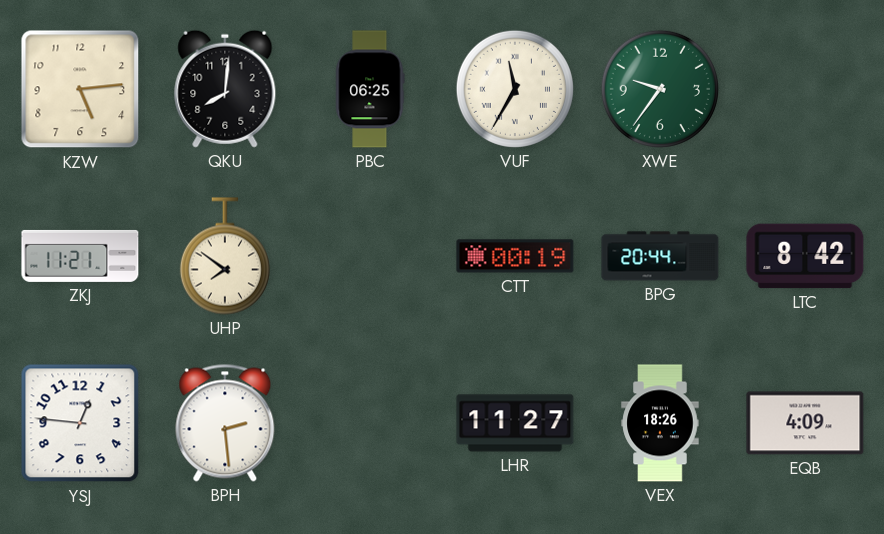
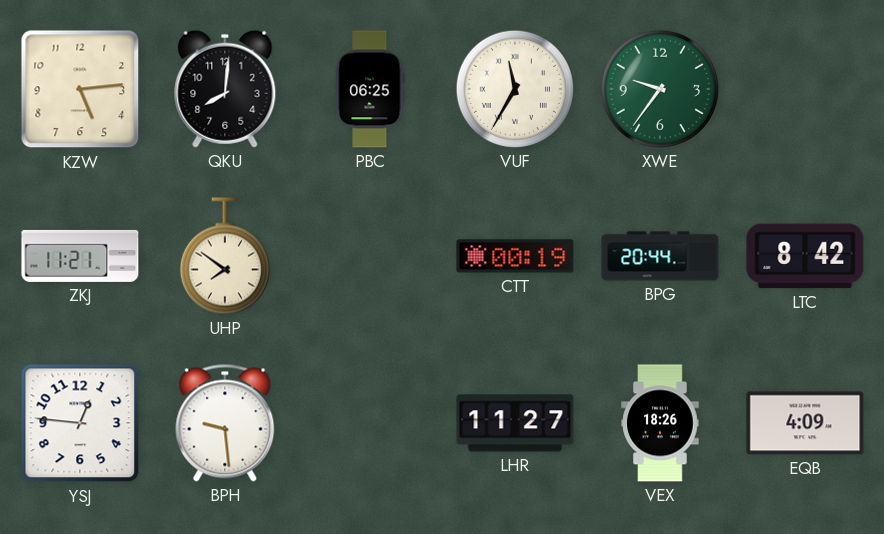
BPH: 2:29 -> 9:29 (225, 423)
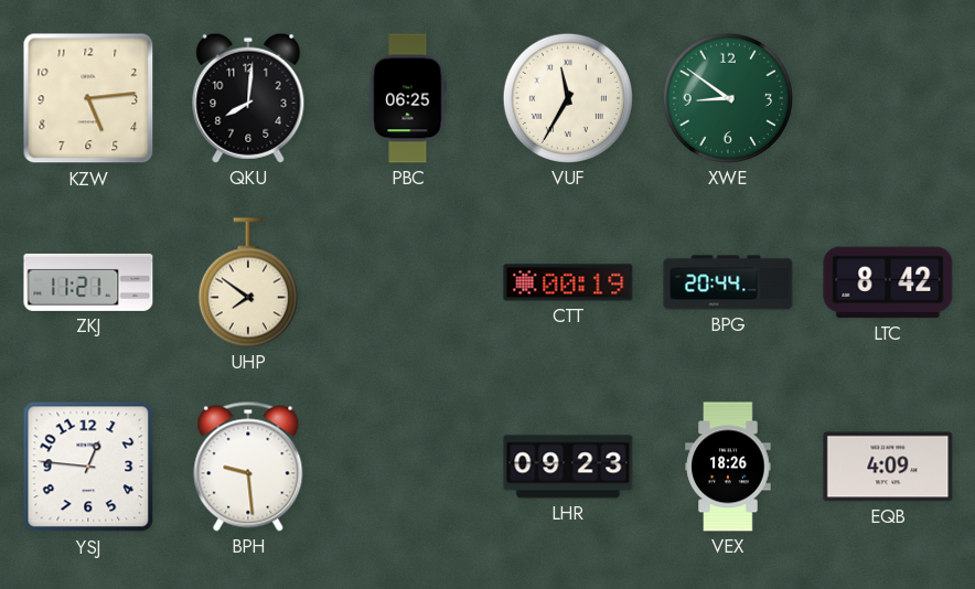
XWE: 9:36 -> 8:51 (728, 98)
LHR: 11:27 -> 09:23 (568, 467)
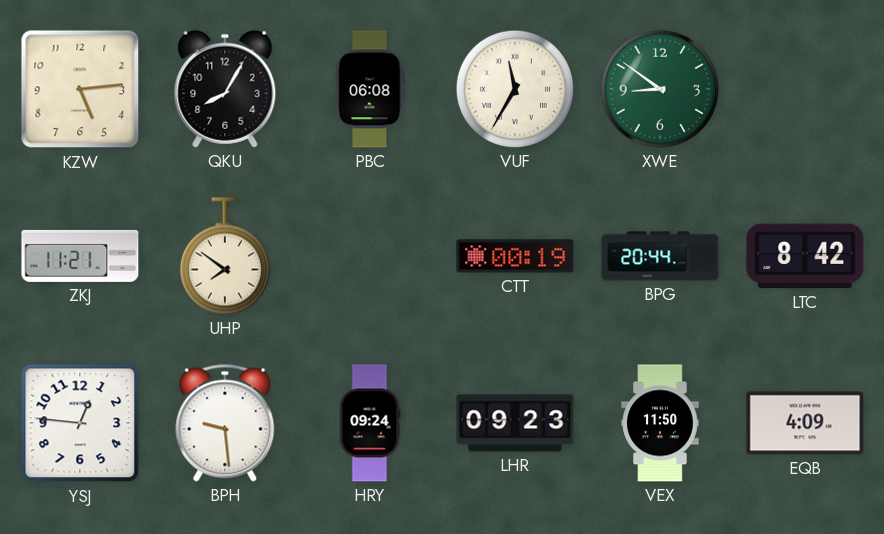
QKU: 8:01 -> 8:05 (225, 89)
PBC: 06:25 -> 06:08 (370, 89)
HRY: none -> 09:24 (370, 423)
VEX: 18:26 -> 11:50 (660, 423)
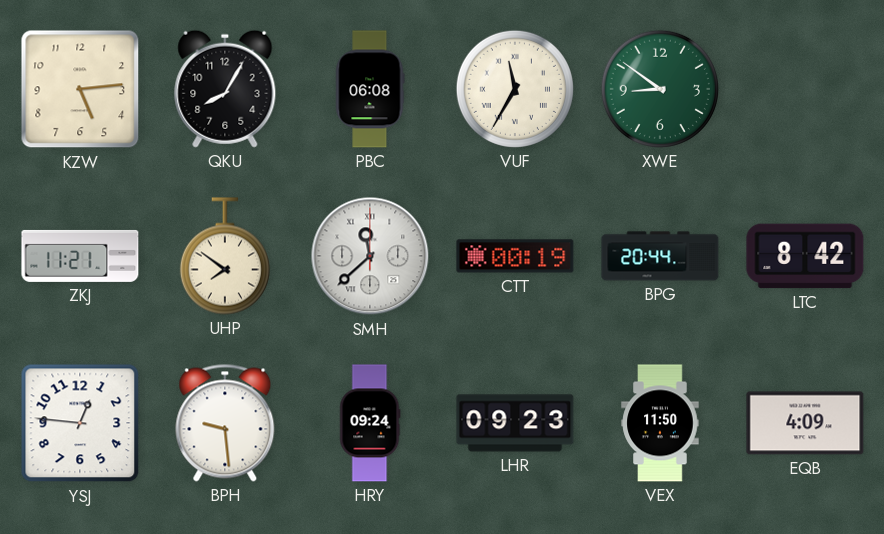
SMH: none -> 11:38 (370, 256)
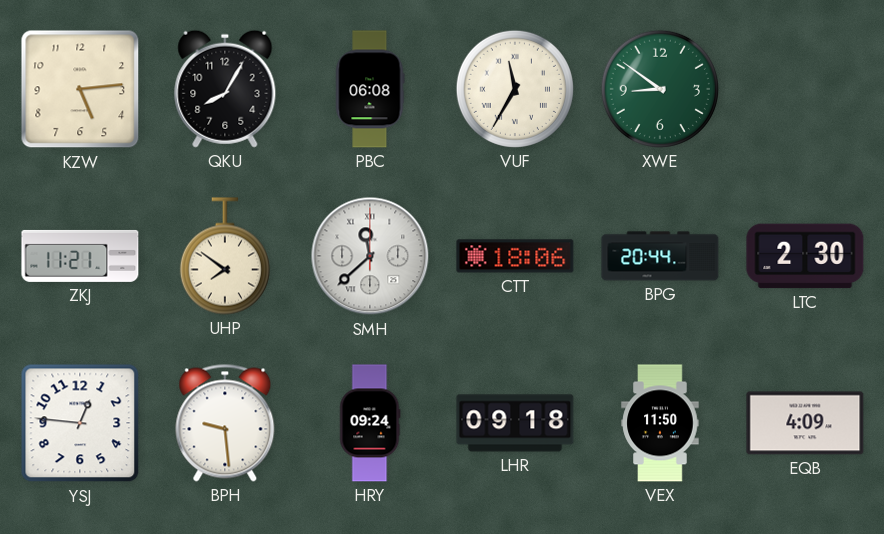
CTT: 00:19 -> 18:06 (515, 256)
LTC: 8:42 -> 2:30 (805, 256)
LHR: 09:23 -> 09:18 (515, 423)
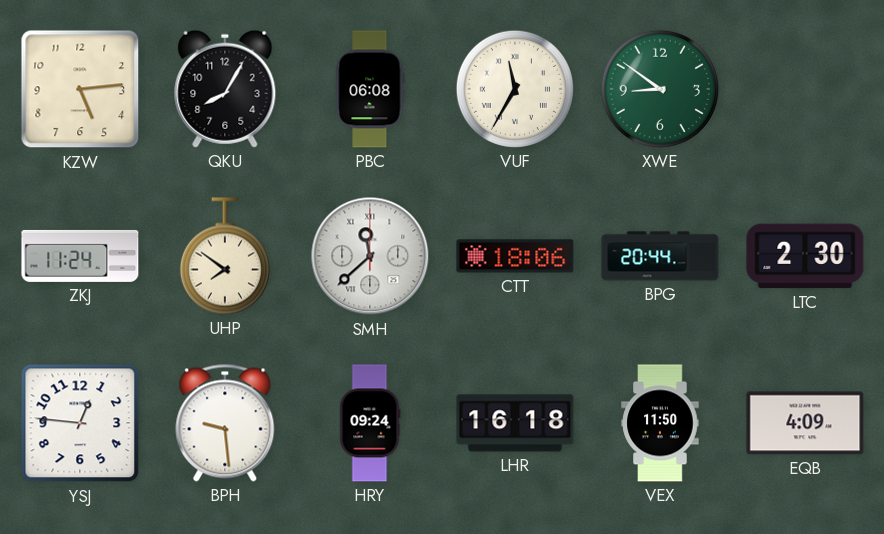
ZKJ: 11:21 -> 11:24 (80, 256)
LHR: 09:18 -> 16:18 (515, 423)
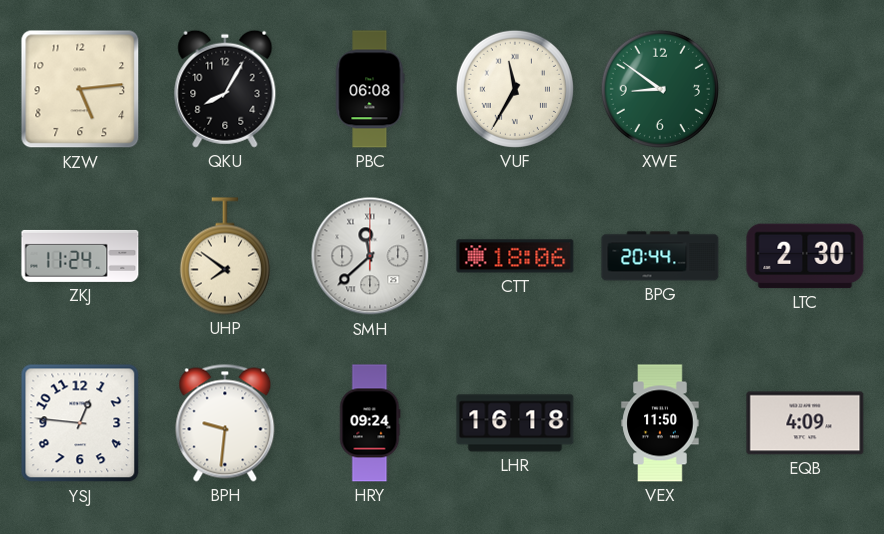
BPH: 9:29 -> 9:31 (225, 423)
